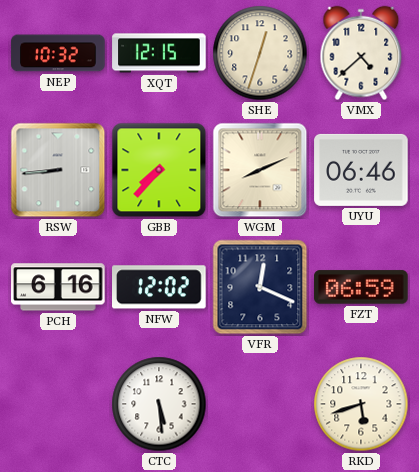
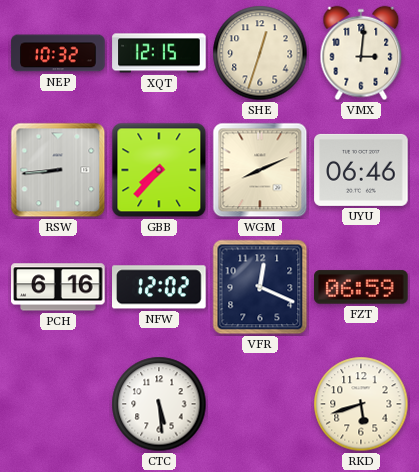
VMX: 4:38 -> 3:01 (361, 53)
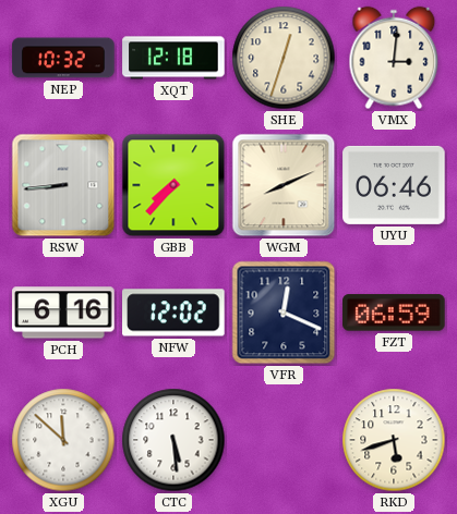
XQT: 12:15 -> 12:18 (173, 58)
XGU: none -> 11:52 (63, 440)
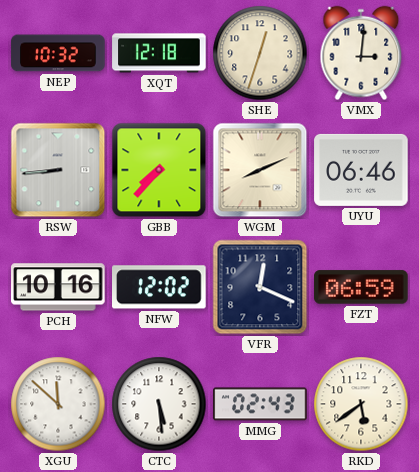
PCH: 6:16 -> 10:16 (58, 287)
MMG: none -> 02:43 (260, 404)
RKD: 5:42 -> 5:39 (361, 404)
